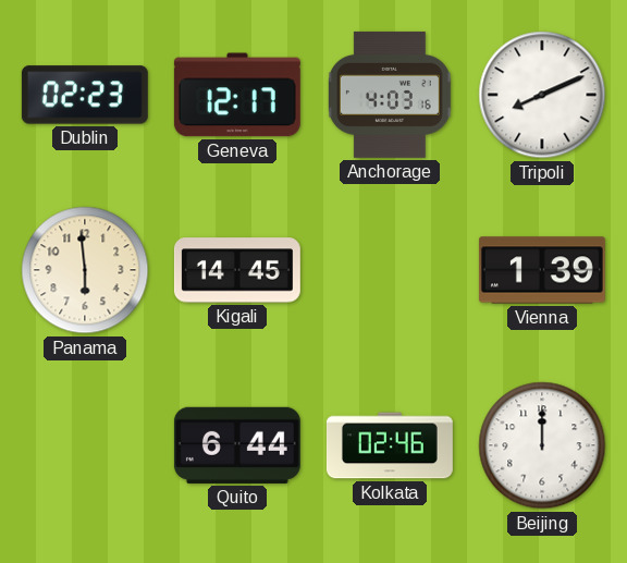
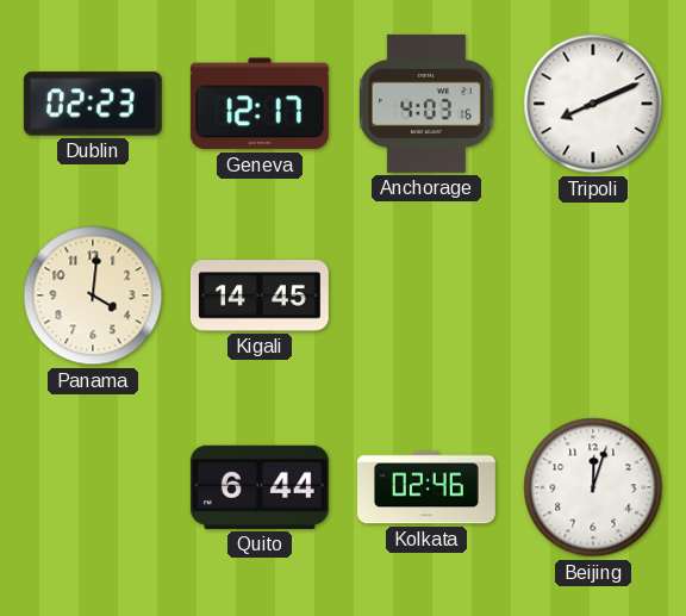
Panama: 5:59 -> 4:01 (93, 295)
Vienna: 1:39 -> none (542, 270)
Beijing: 12:00 -> 12:03 (593, 487)
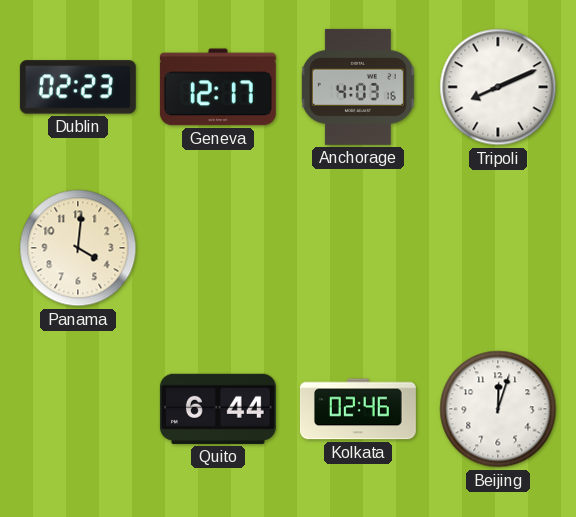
Kigali: 14:45 -> none (260, 295)
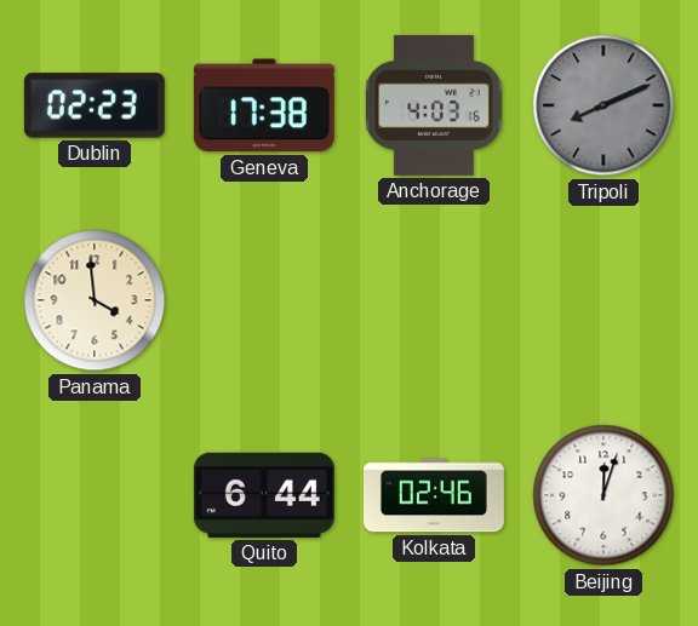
Geneva: 12:17 -> 17:38 (264, 105)
Tripoli dial: white -> grey (603, 105)
Panama: 4:01 -> 3:59 (95, 300)
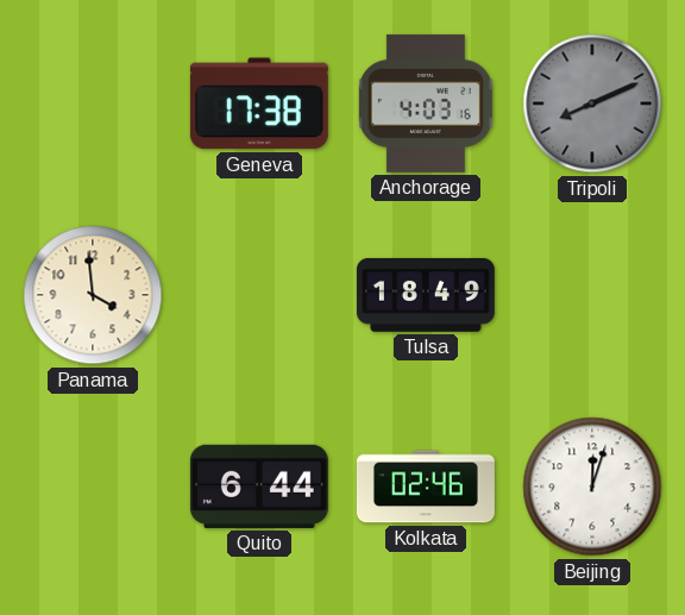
Dublin: 02:23 -> none (95, 105)
Tulsa: none -> 18:49 (426, 295)
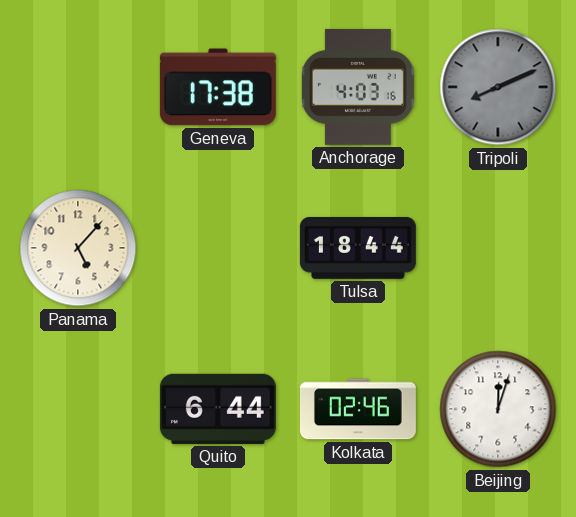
Panama: 3:59 -> 5:07 (78, 248)
Tulsa: 18:49 -> 18:44 (358, 248)
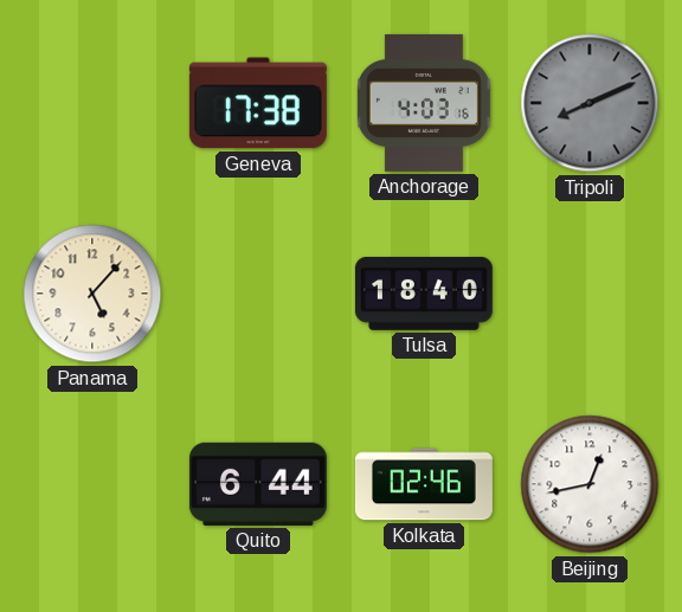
Tulsa: 18:44 -> 18:40 (424, 294)
Beijing: 12:03 -> 12:43 (590, 484)
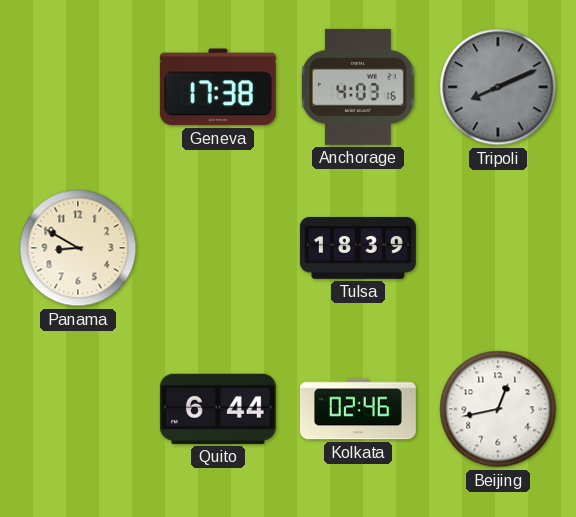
Panama: 5:07 -> 8:50 (78, 248)
Tulsa: 18:40 -> 18:39 (358, 248)
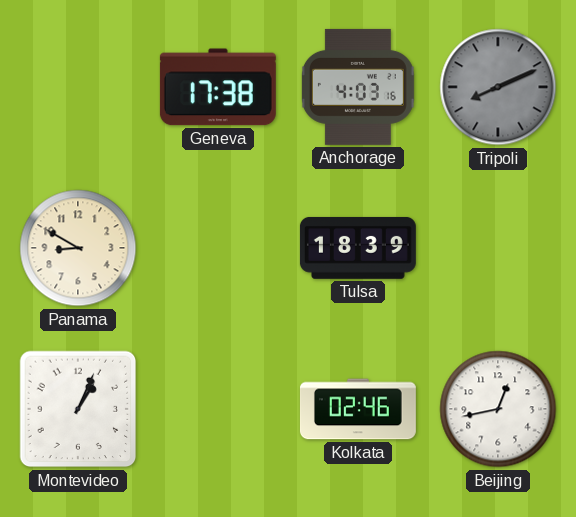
Montevideo: none -> 1:04 (78, 409)
Quito: 6:44 -> none (218, 409)
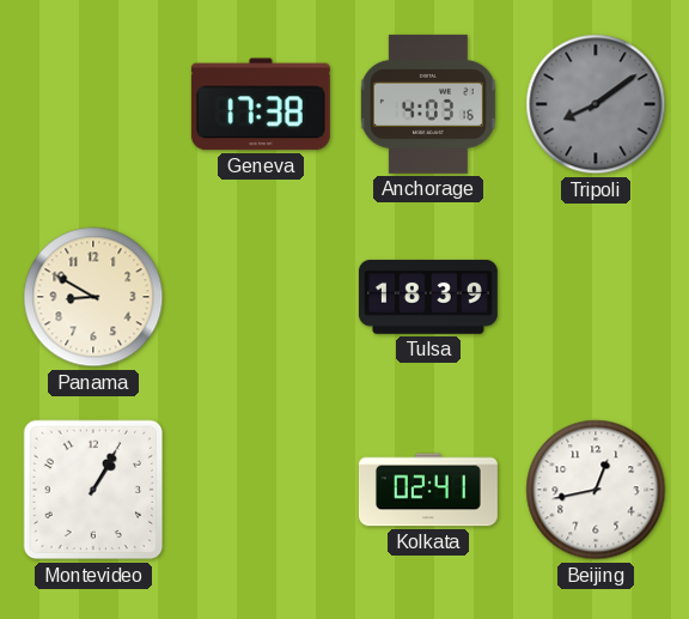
Tripoli: 8:11 -> 8:09 (596, 104)
Montevideo: 1:04 -> 1:05 (93, 490)
Kolkata: 02:46 -> 02:41 (428, 490)
